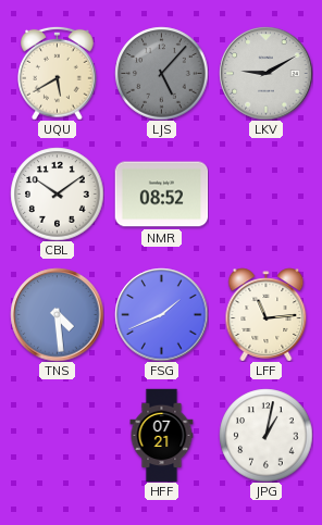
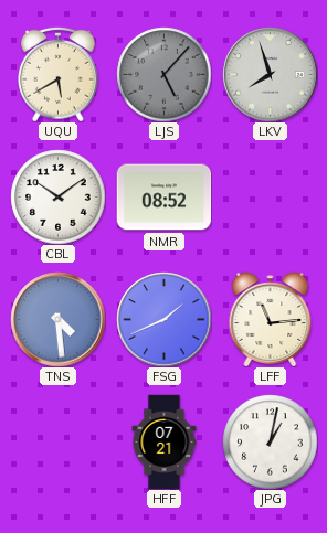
LKV: 9:10 -> 7:57 (270, 74)
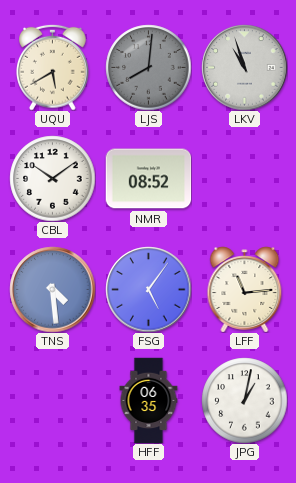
LJS: 5:07 -> 8:01 (148, 67)
LKV: 7:57 -> 10:57 (244, 67)
FSG: 1:41 -> 5:06 (148, 289)
HFF: 07:21 -> 06:35 (149, 400)
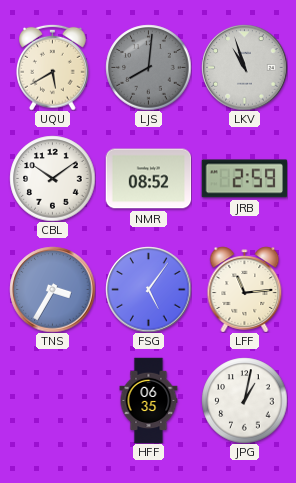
JRB: none -> 2:59 (244, 179)
TNS: 4:29 -> 3:35 (52, 289)
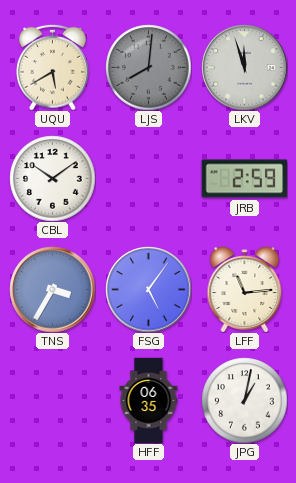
LKV: 10:57 -> 11:57 (244, 67)
NMR: 08:52 -> none (148, 179)
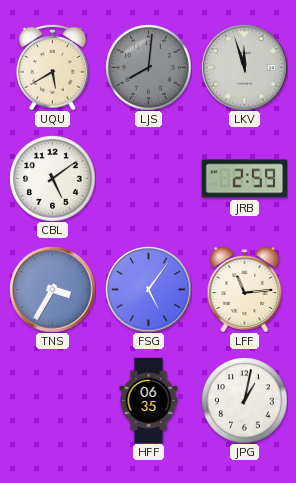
CBL: 10:09 -> 5:09 (52, 178)
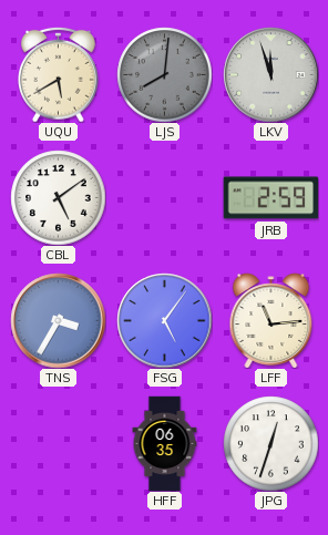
JPG: 1:02 -> 12:33 (270, 443)
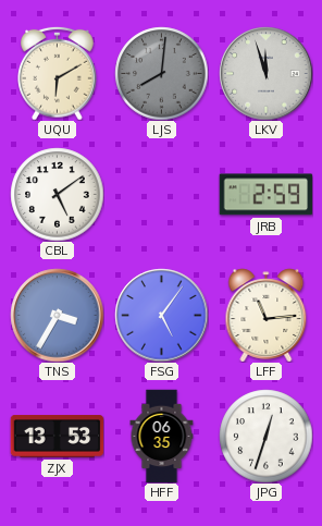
UQU: 5:40 -> 6:10 (58, 73)
ZJX: none -> 13:53 (57, 437)
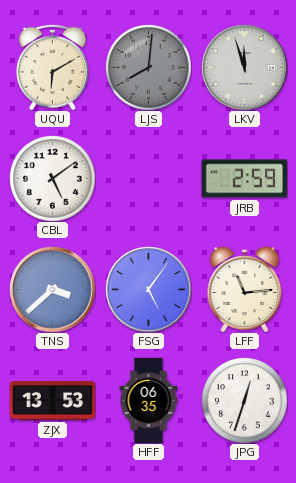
TNS: 3:35 -> 3:38 (52, 289)
